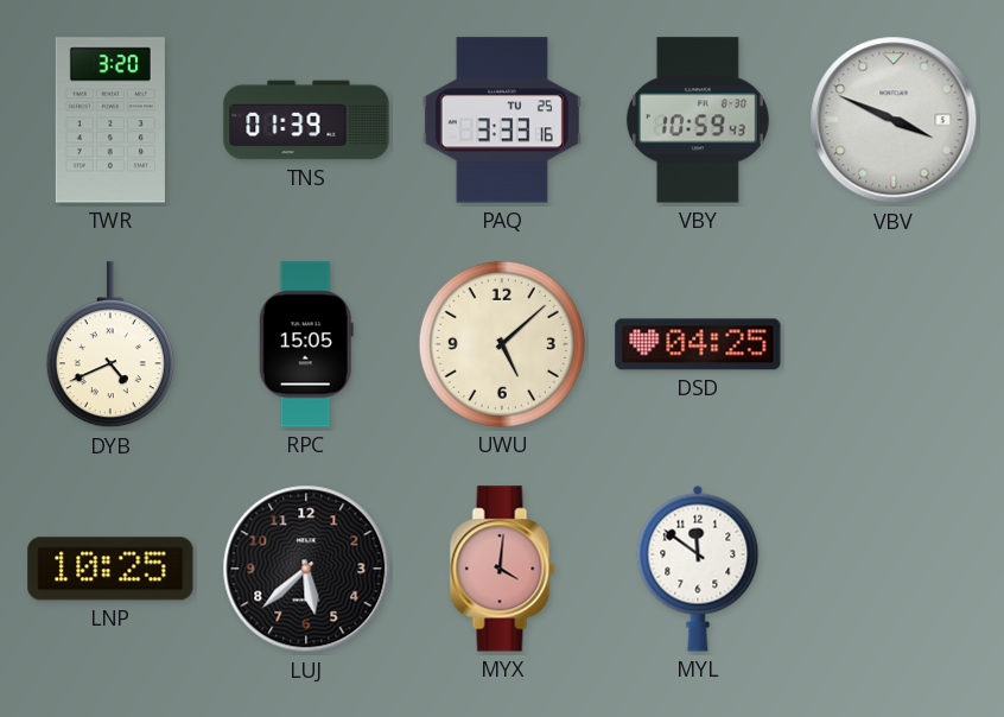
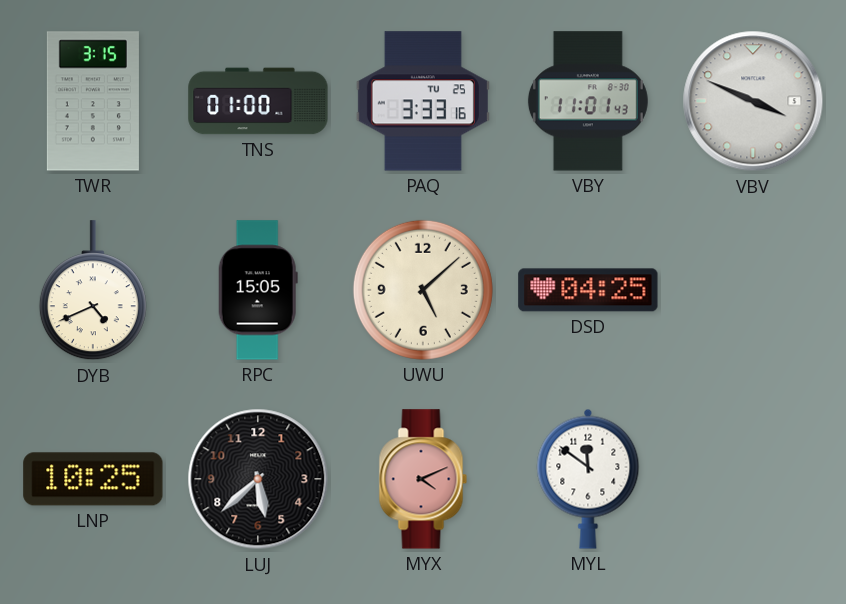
TWR: 3:20 -> 3:15 (93, 101)
TNS: 01:39 -> 01:00 (258, 101)
VBY: 10:59 -> 11:01 (588, 101)
MYX: 4:01 -> 4:11 (423, 479)
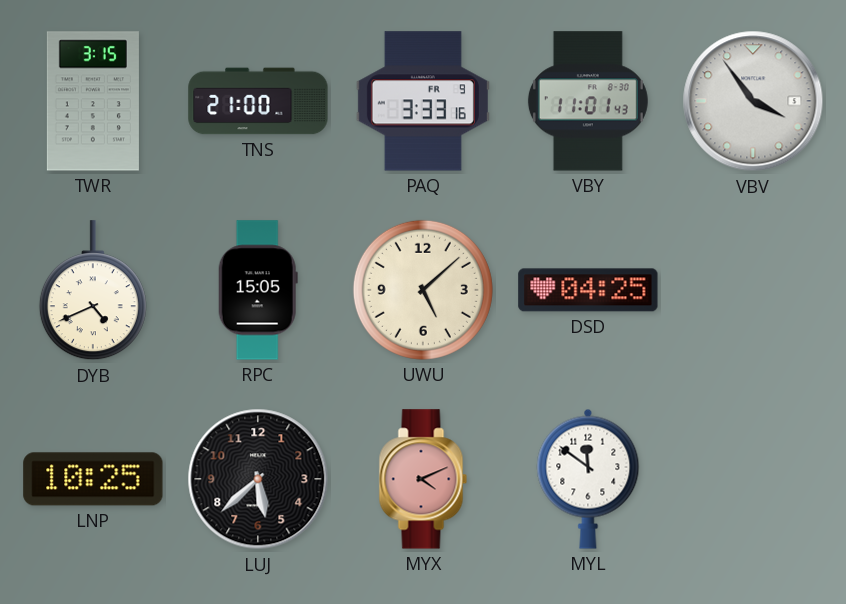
TNS: 01:00 -> 21:00 (258, 101)
PAQ date: TU 25 -> FR 9 (423, 101)
VBV: 3:49 -> 3:54 (753, 101)
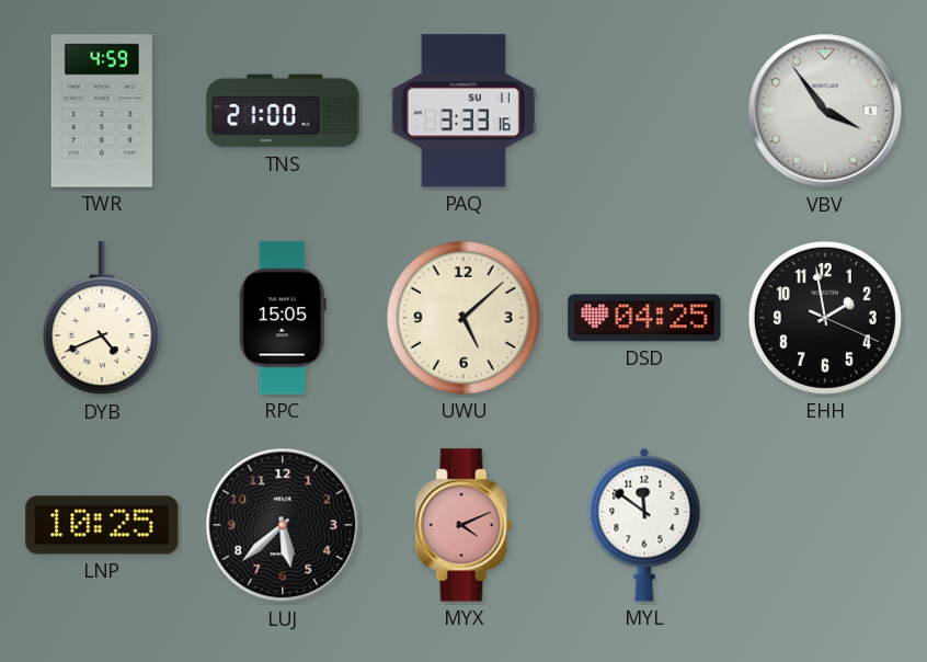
TWR: 3:15 -> 4:59 (102, 111)
PAQ date: FR 9 -> SU 11 (463, 111)
VBY: 11:01 -> none (588, 101)
EHH: none -> 1:58 (825, 318)
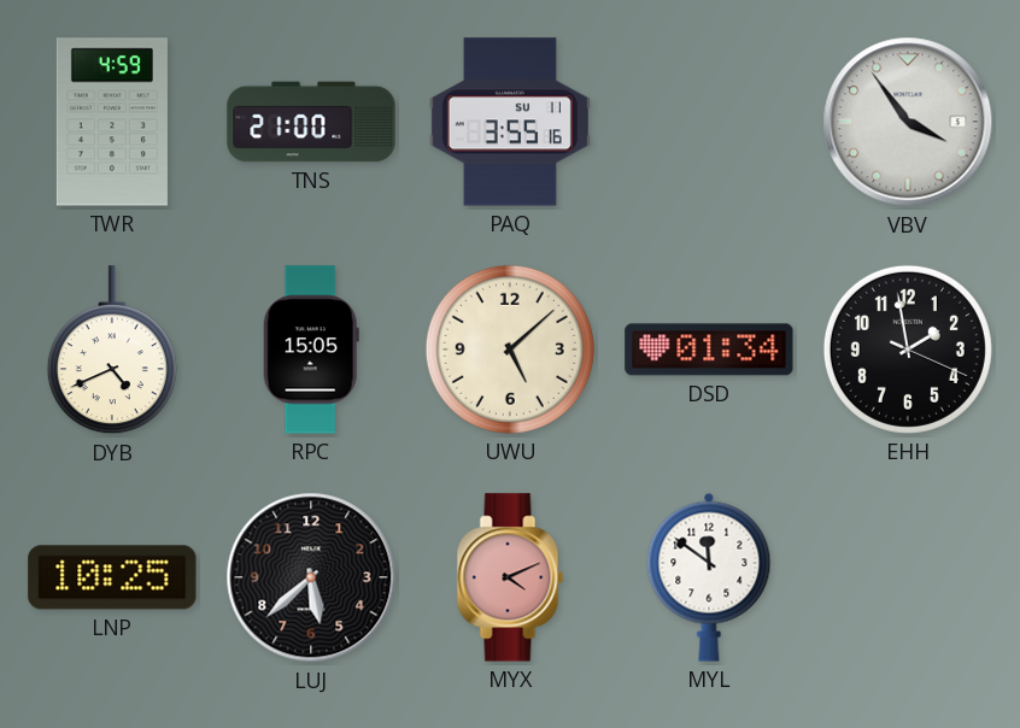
PAQ: 3:33 -> 3:55 (510, 122)
DSD: 04:25 -> 01:34 (709, 350)
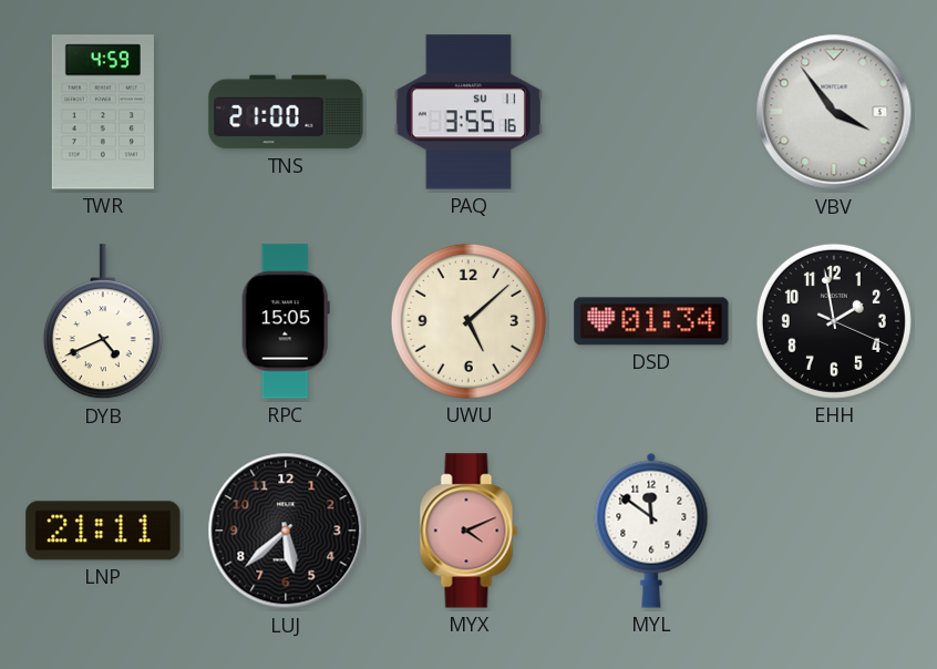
LNP: 10:25 -> 21:11 (103, 531)
